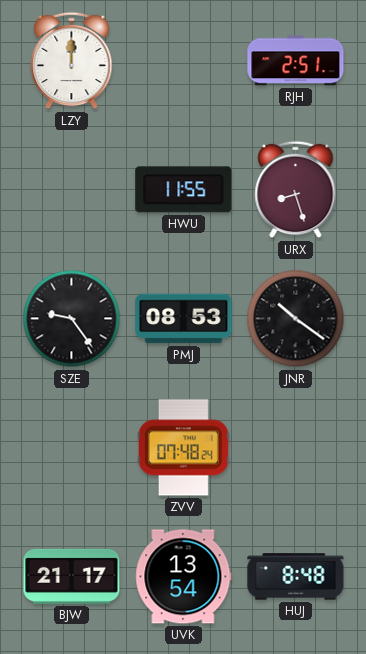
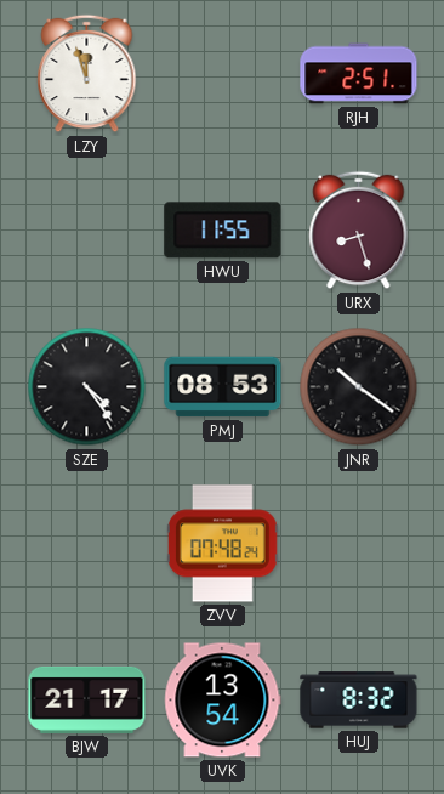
LZY: 12:00 -> 11:57 (87, 74)
SZE: 9:24 -> 4:24 (87, 387)
HUJ: 8:48 -> 8:32 (359, 701)
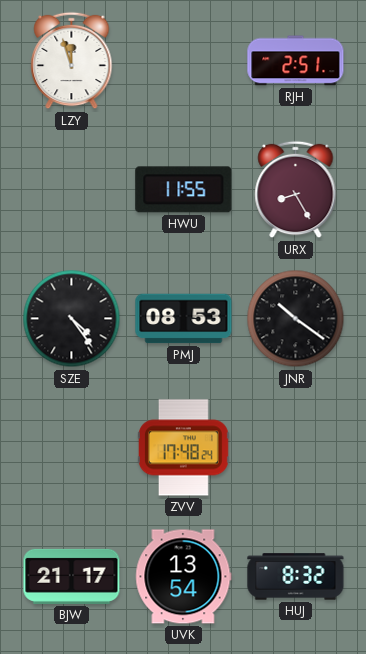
URX: 8:27 -> 8:25 (296, 190)
ZVV: 07:48 -> 17:48 (183, 448)
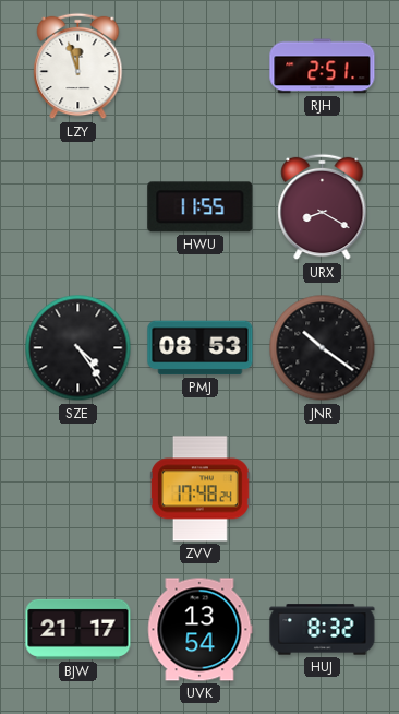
URX: 8:25 -> 8:20 (323, 207)
